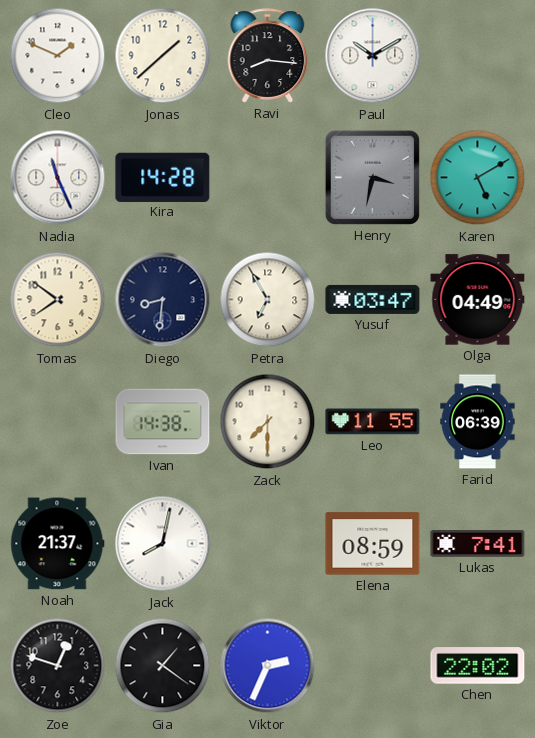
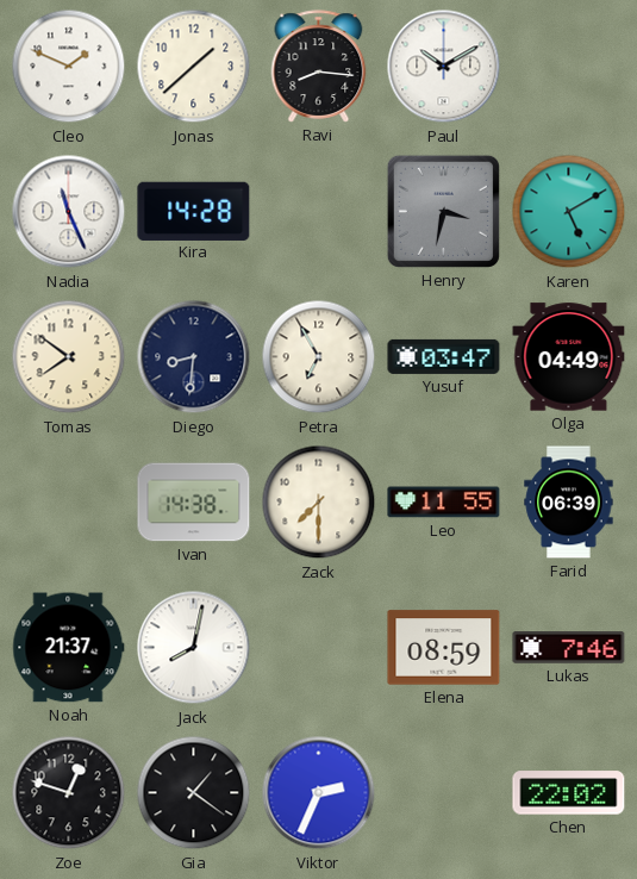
Lukas: 7:41 -> 7:46 (569, 648)
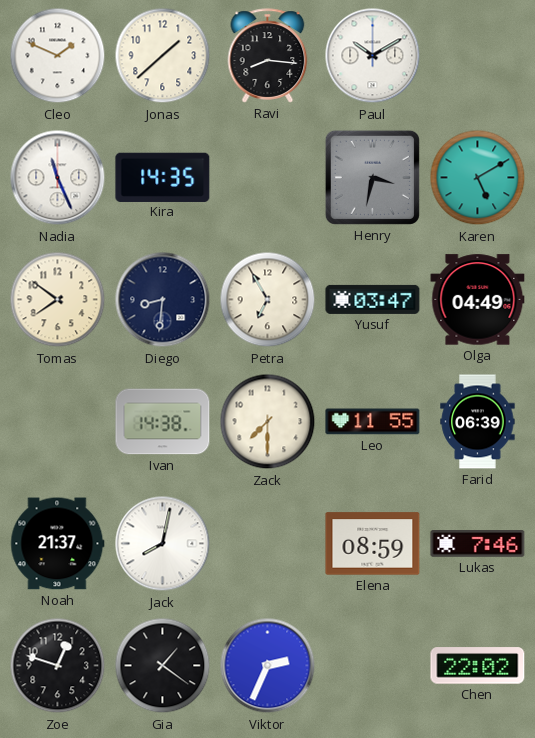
Kira: 14:28 -> 14:35 (163, 177)
